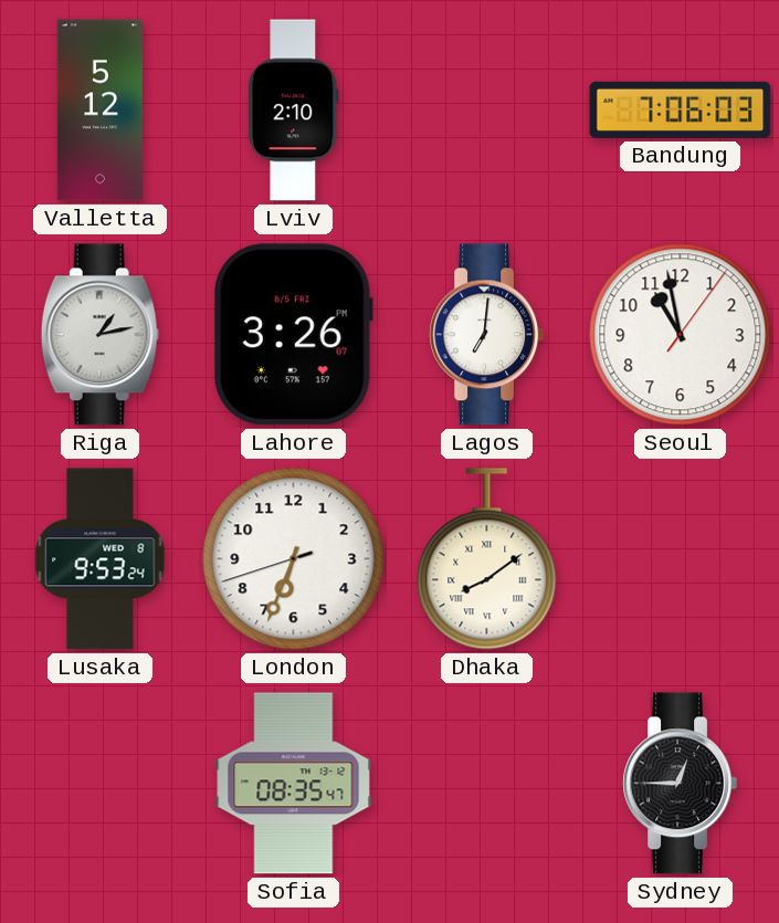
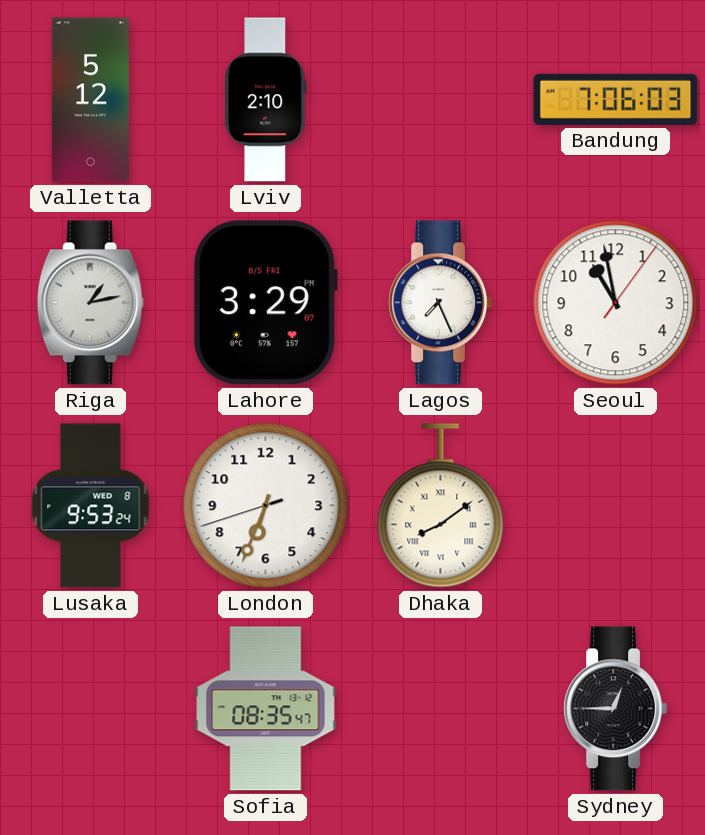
Lahore: 3:26 -> 3:29 (265, 303)
Lagos: 7:01 -> 7:26 (441, 303)
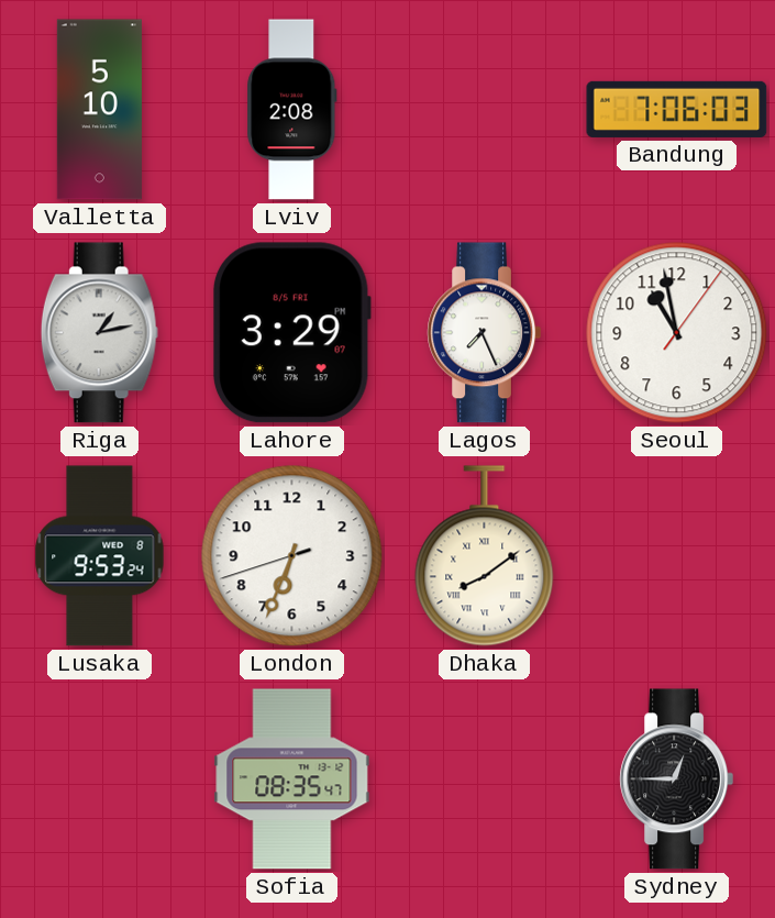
Valletta: 5:12 -> 5:10 (99, 110)
Lviv: 2:10 -> 2:08 (292, 110)
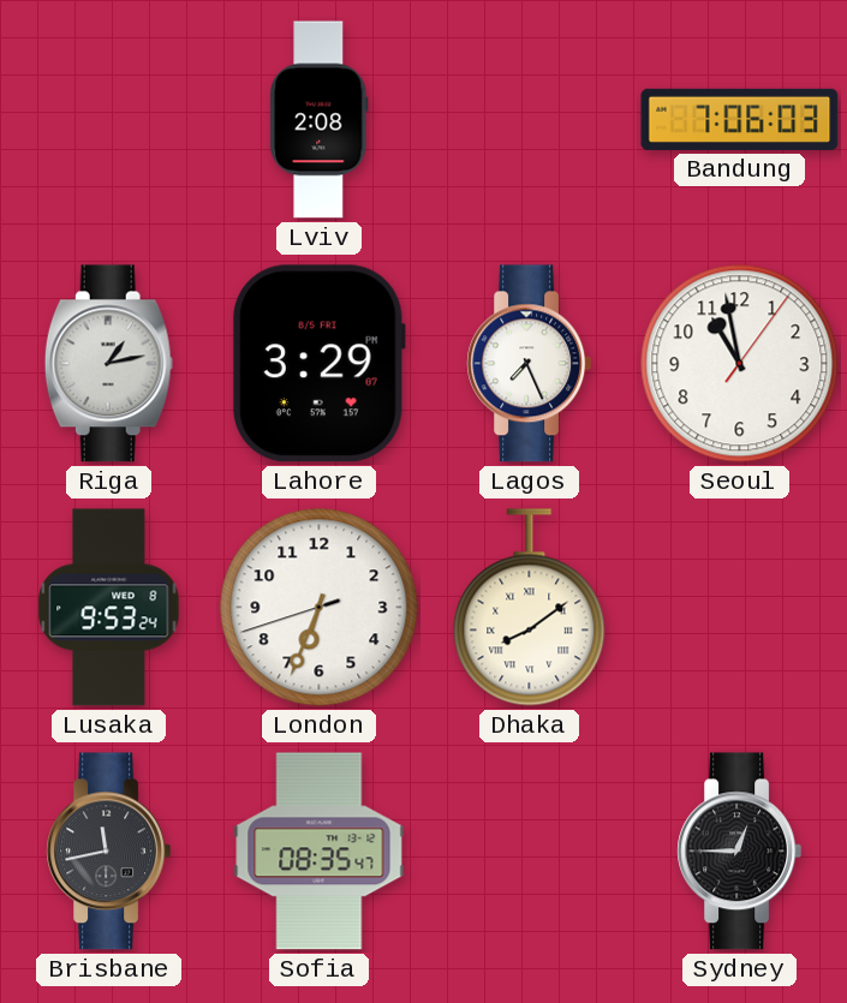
Valletta: 5:10 -> none (99, 110)
Brisbane: none -> 11:43 (109, 852)
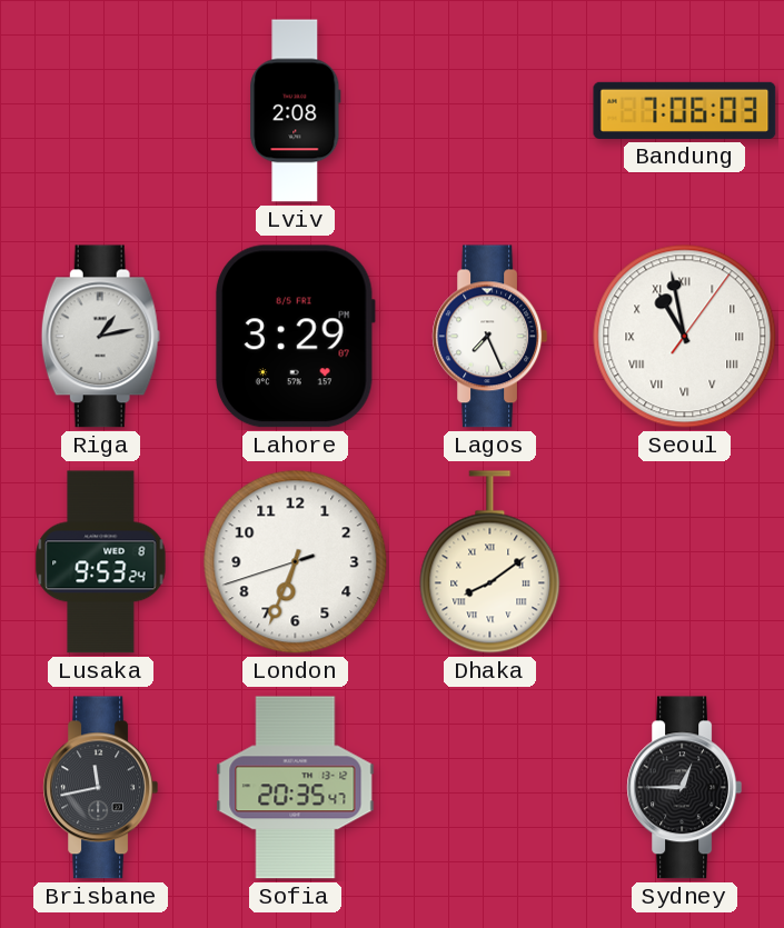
Seoul numerals: Arabic -> Roman (685, 337)
Sofia: 08:35 -> 20:35 (296, 788)
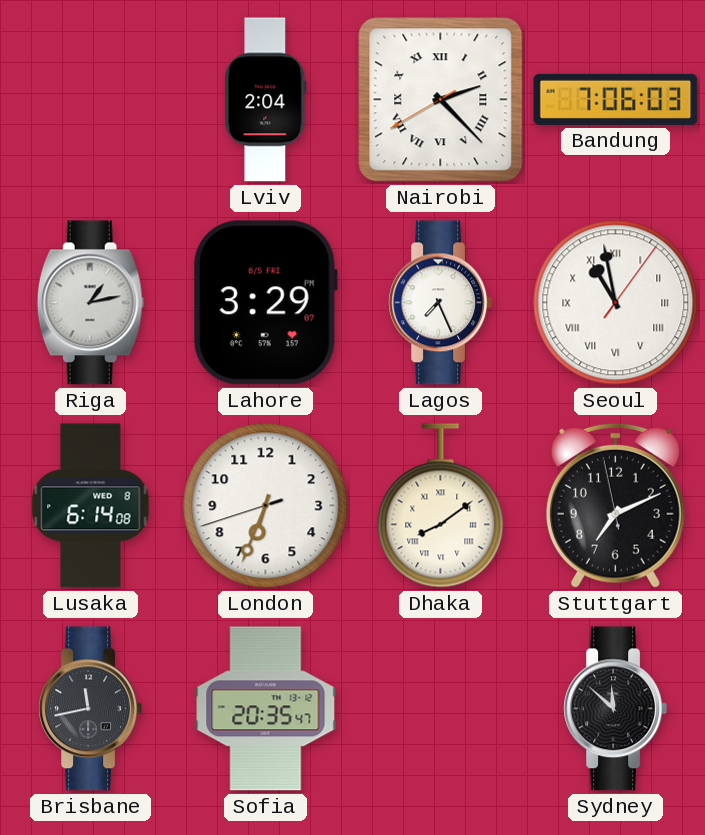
Lviv: 2:08 -> 2:04 (266, 100)
Nairobi: none -> 2:22 (441, 100)
Lusaka: 9:53 -> 6:14 (91, 506)
Stuttgart: none -> 7:10 (615, 505)
Sydney: 12:45 -> 11:52 (616, 709)
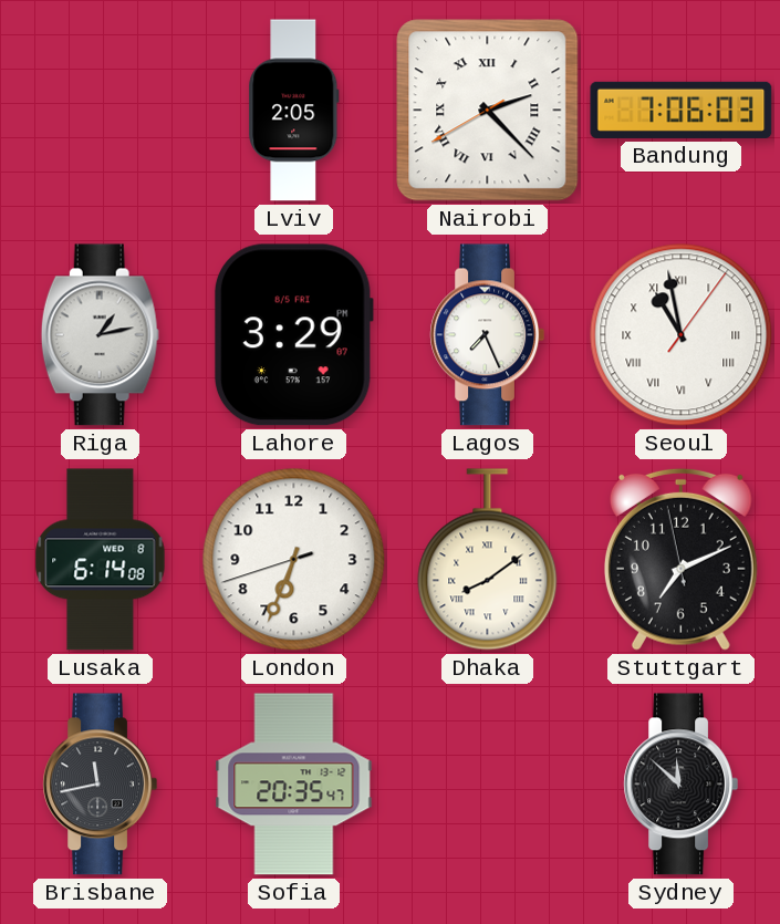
Lviv: 2:04 -> 2:05 (294, 111)
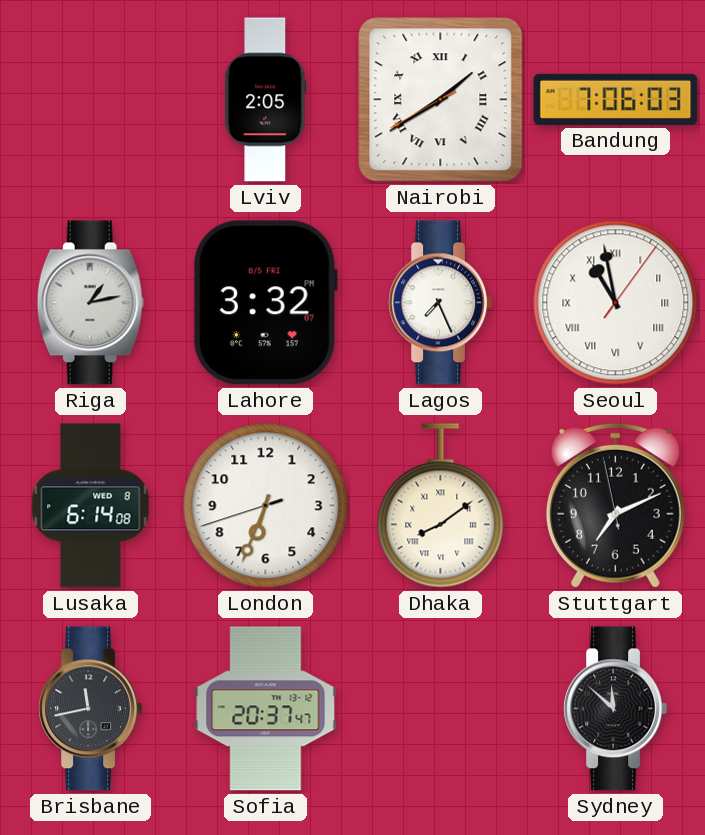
Nairobi: 2:22 -> 1:39 (441, 100)
Lahore: 3:29 -> 3:32 (265, 303)
Sofia: 20:35 -> 20:37 (266, 709)
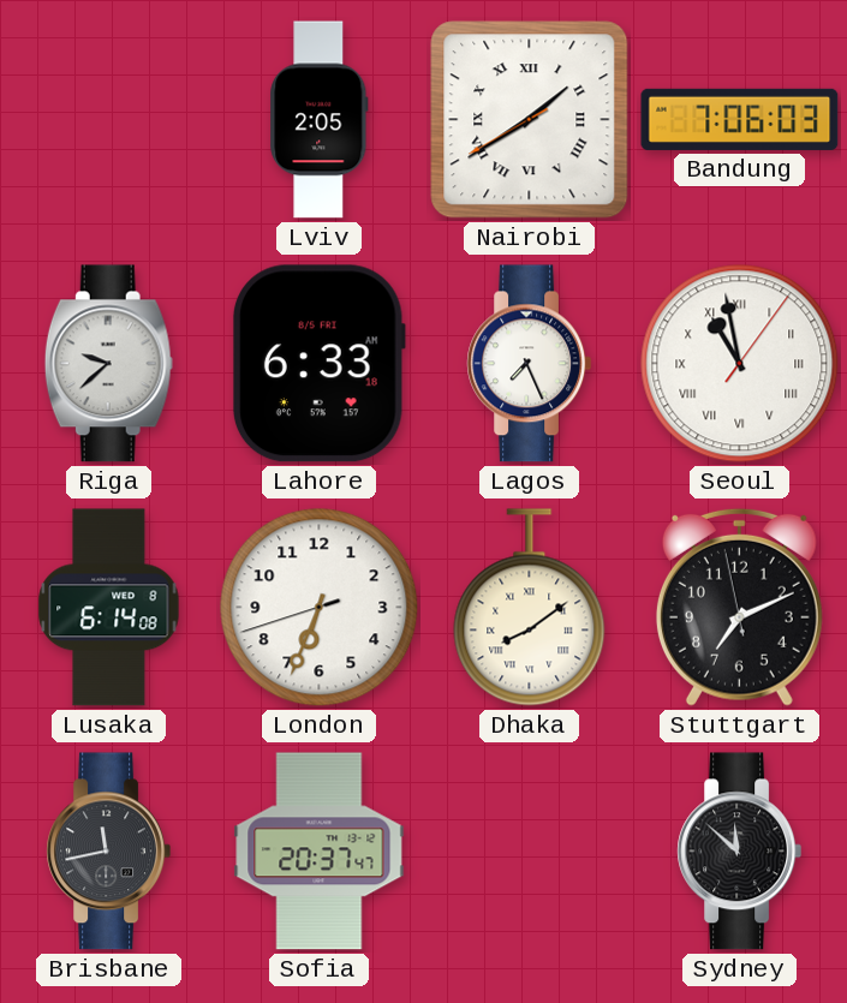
Riga: 1:13 -> 9:38 (108, 364)
Lahore: 3:32 -> 6:33 (318, 364)
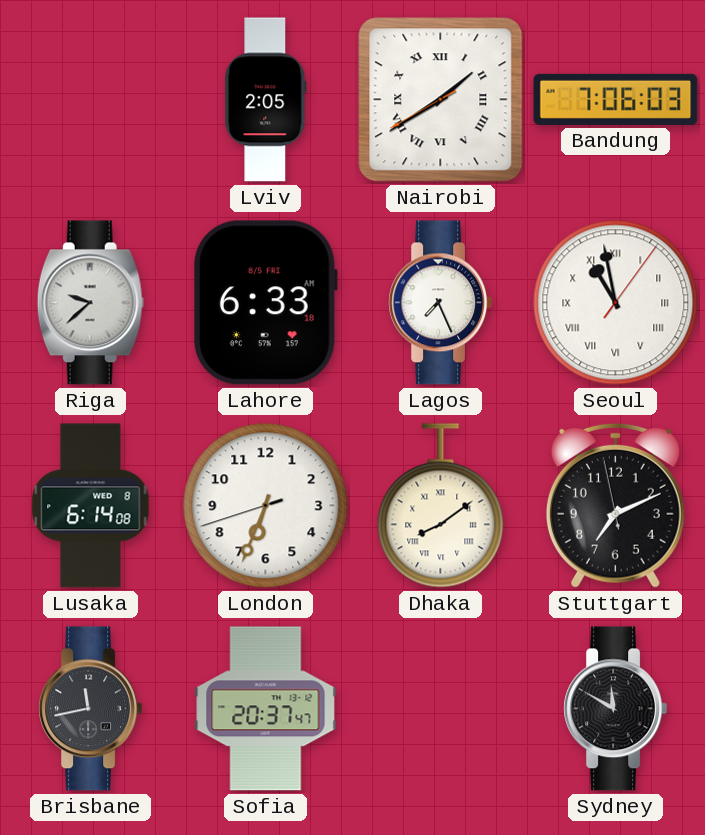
Sydney: 11:52 -> 11:50 (616, 709)
